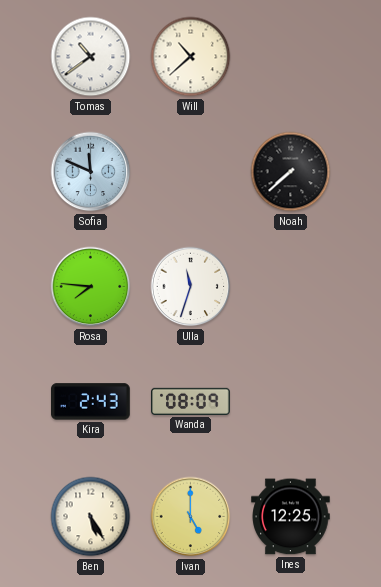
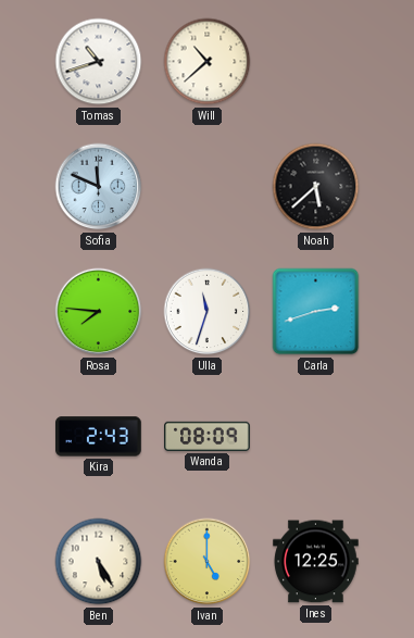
Tomas: 10:39 -> 10:42 (99, 62)
Noah: 7:38 -> 5:38 (316, 187)
Carla: none -> 2:42 (316, 312)
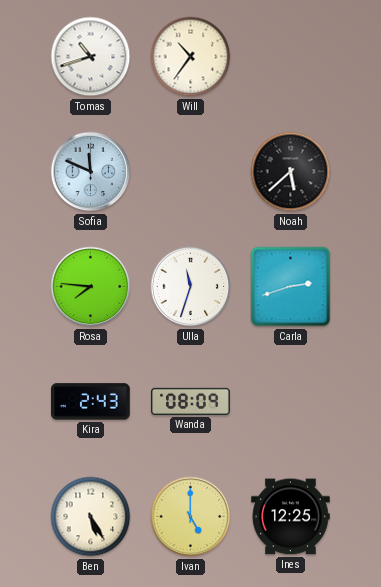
Will: 10:38 -> 10:36 (191, 57)
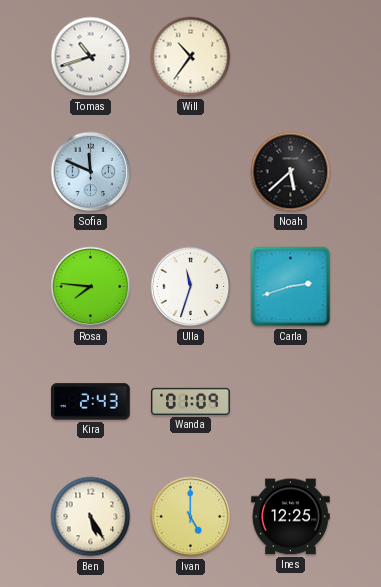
Wanda: 08:09 -> 01:09 (191, 401)
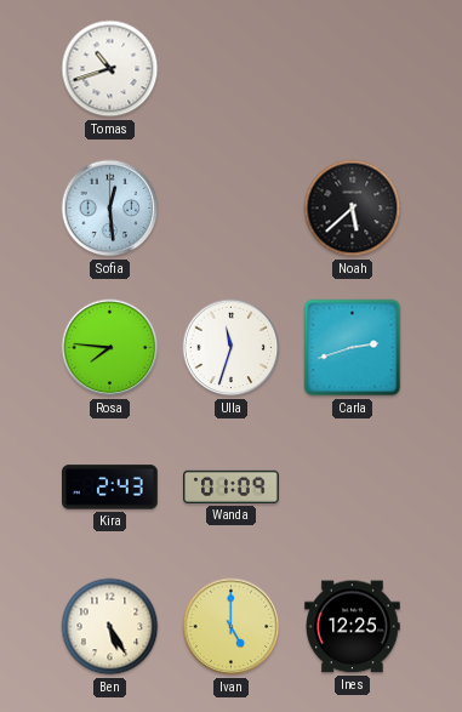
Will: 10:36 -> none (191, 57)
Sofia: 11:49 -> 12:29 (110, 209)
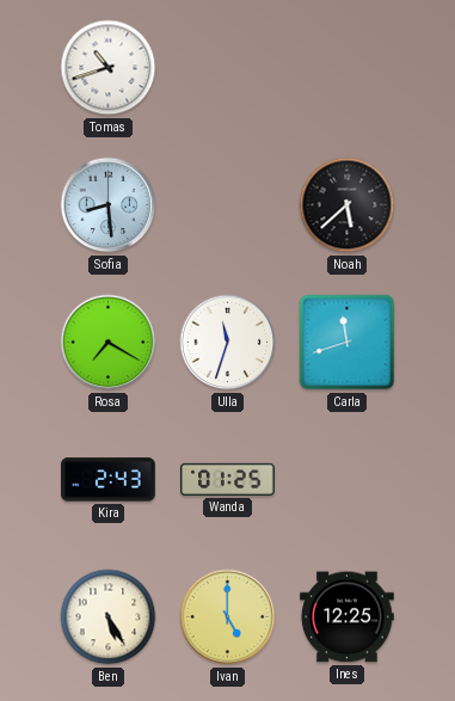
Sofia: 12:29 -> 8:29 (109, 205)
Rosa: 7:46 -> 7:20 (109, 343)
Carla: 2:42 -> 11:42 (348, 343)
Wanda: 01:09 -> 01:25 (228, 479)
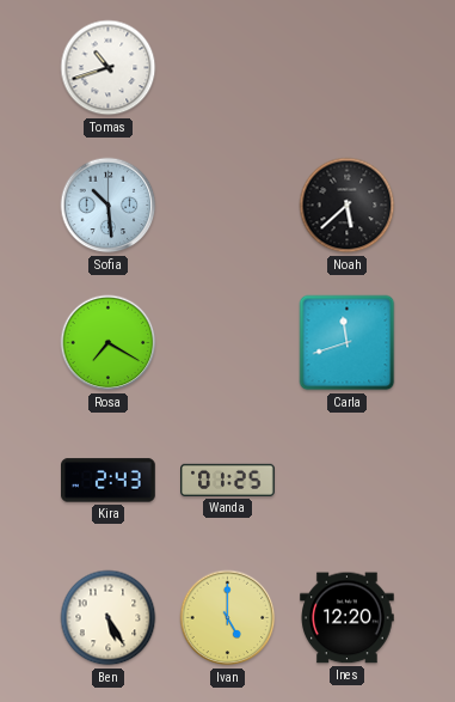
Sofia: 8:29 -> 10:29 (109, 206)
Ulla: 11:33 -> none (228, 343)
Ines: 12:25 -> 12:20 (348, 618)
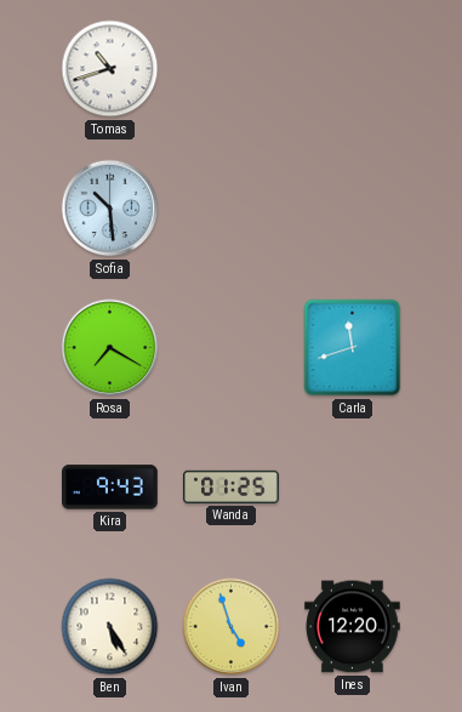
Noah: 5:38 -> none (348, 206)
Kira: 2:43 -> 9:43 (110, 488)
Ivan: 5:00 -> 4:57 (232, 627)
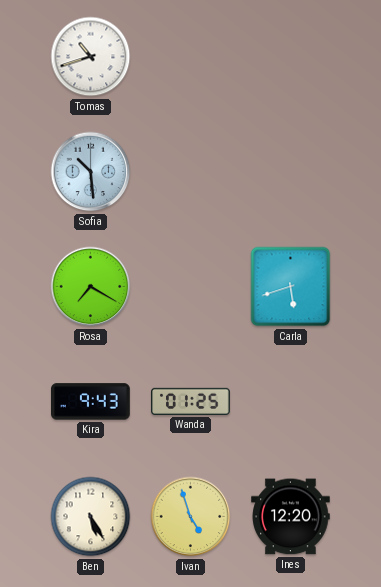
Carla: 11:42 -> 5:42 (291, 287)
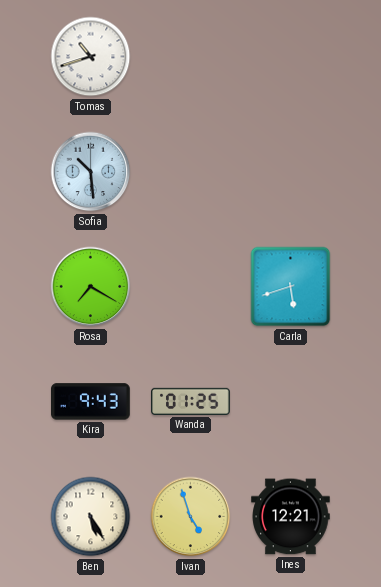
Ines: 12:20 -> 12:21 (291, 517)
